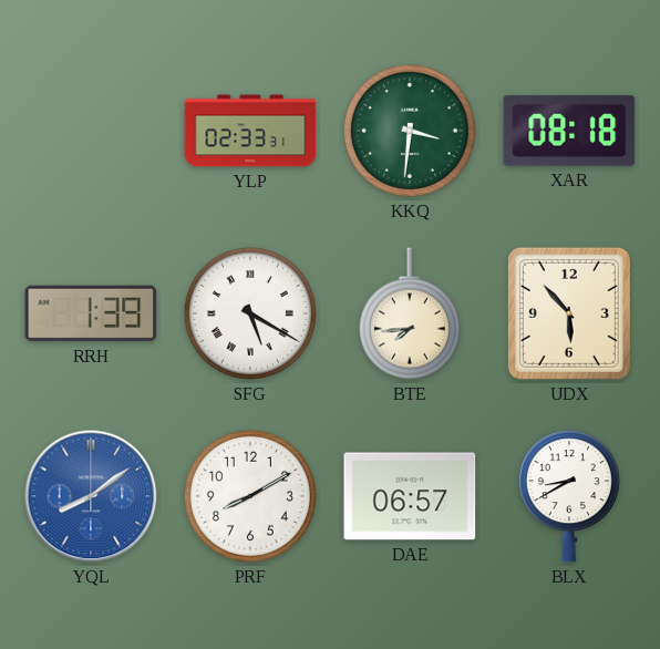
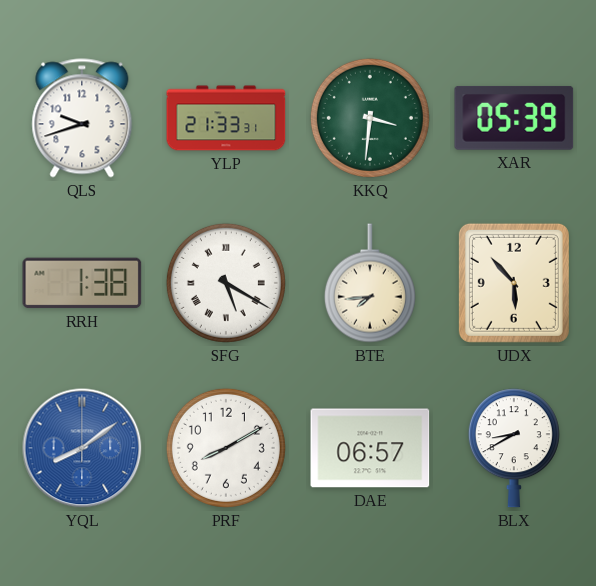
QLS: none -> 9:42 (82, 118)
YLP: 02:33 -> 21:33 (226, 118)
XAR: 08:18 -> 05:39 (514, 118)
RRH: 1:39 -> 1:38 (82, 283)
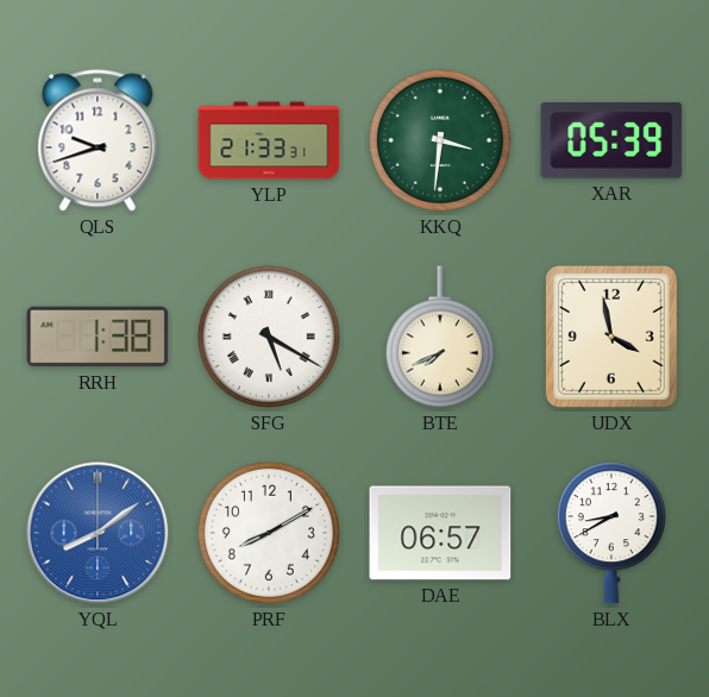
BTE: 7:44 -> 7:41 (440, 337)
UDX: 5:53 -> 3:58 (611, 337)
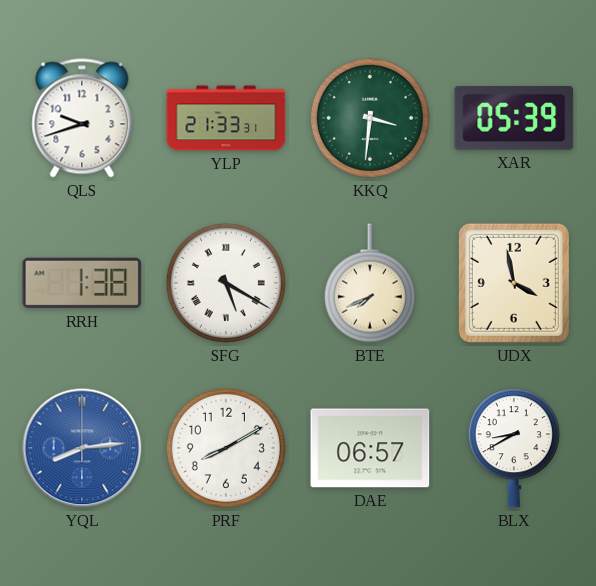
YQL: 8:09 -> 8:14 (82, 448)
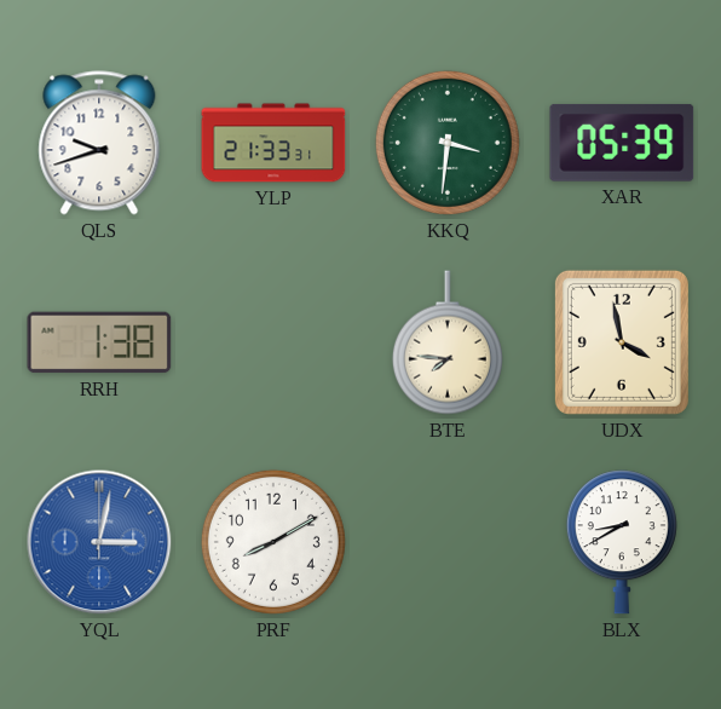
SFG: 5:20 -> none (226, 283)
BTE: 7:41 -> 7:46 (448, 342)
YQL: 8:14 -> 3:02 (99, 542)
DAE: 06:57 -> none (370, 448)
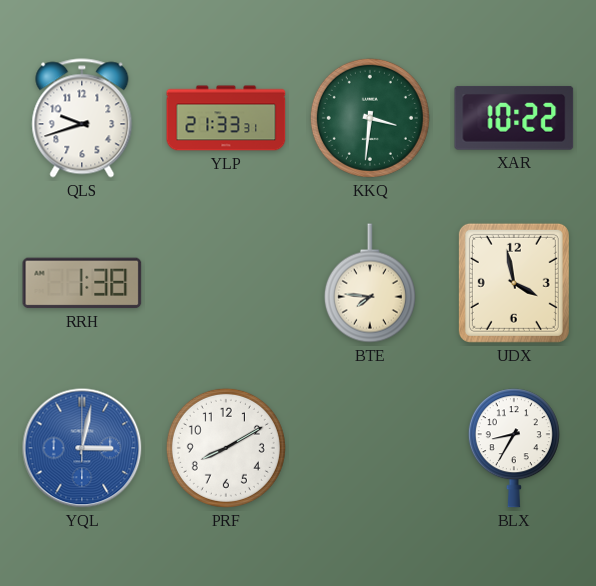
XAR: 05:39 -> 10:22 (514, 118)
BLX: 8:40 -> 8:35 (514, 448)
